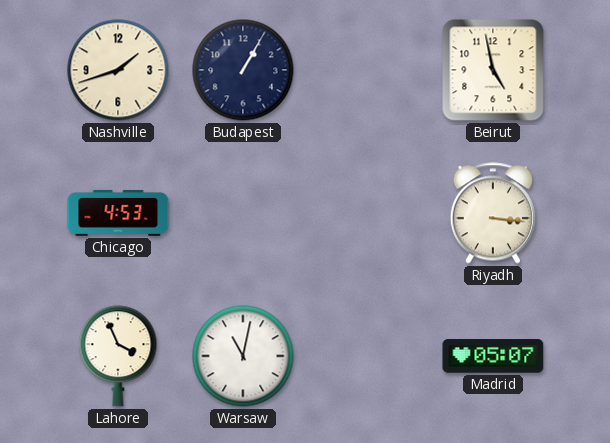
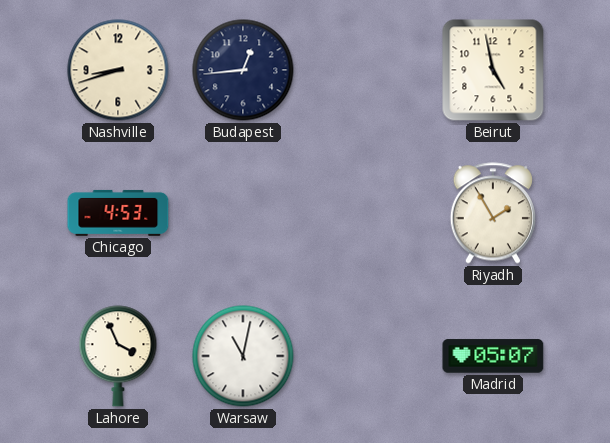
Nashville: 1:42 -> 8:42 (118, 70)
Budapest: 1:05 -> 12:44 (243, 70)
Riyadh: 3:16 -> 1:55 (493, 213)
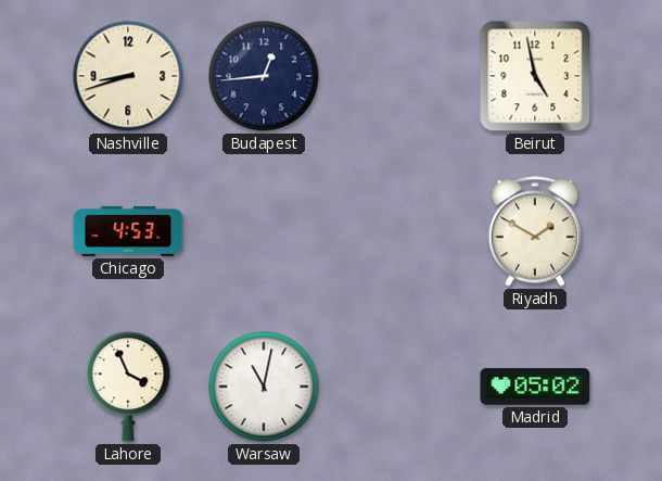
Riyadh: 1:55 -> 1:50 (535, 231)
Madrid: 05:07 -> 05:02 (535, 387)
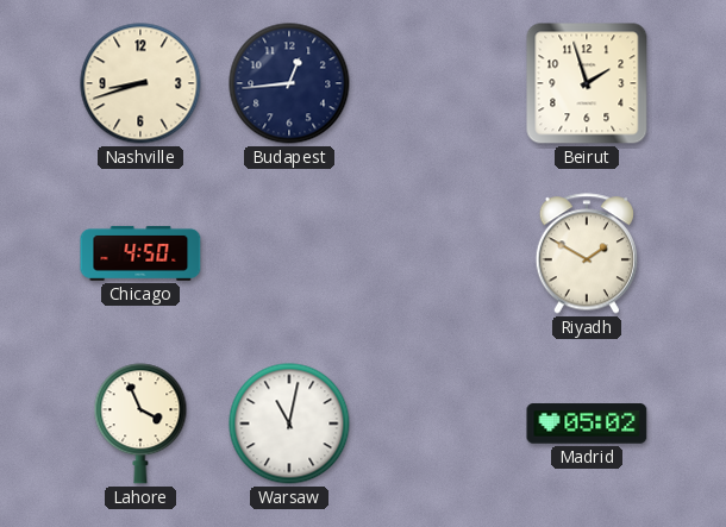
Beirut: 4:58 -> 1:57 (587, 83)
Chicago: 4:53 -> 4:50 (140, 253)
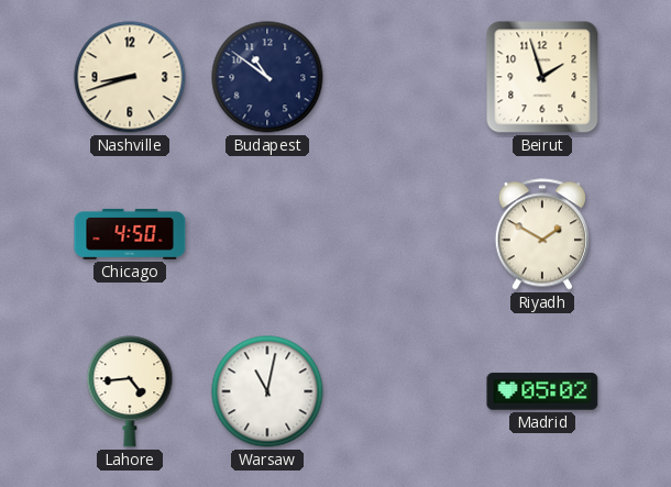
Budapest: 12:44 -> 10:51 (267, 77)
Lahore: 3:56 -> 4:44 (130, 391)
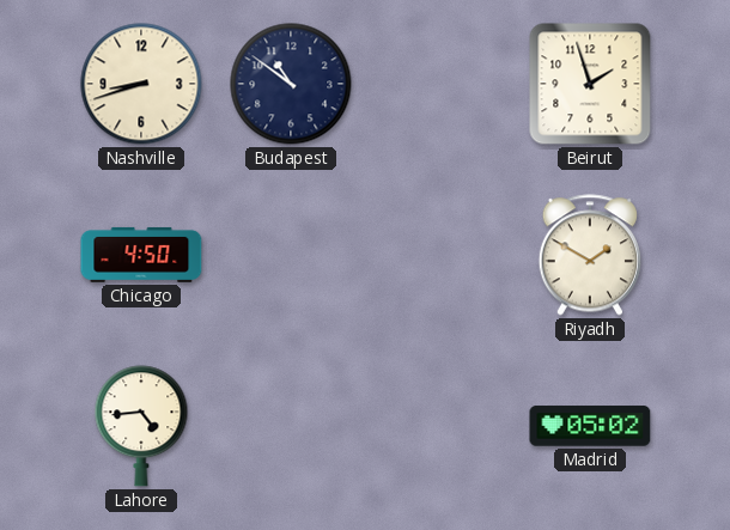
Warsaw: 11:02 -> none (267, 391)
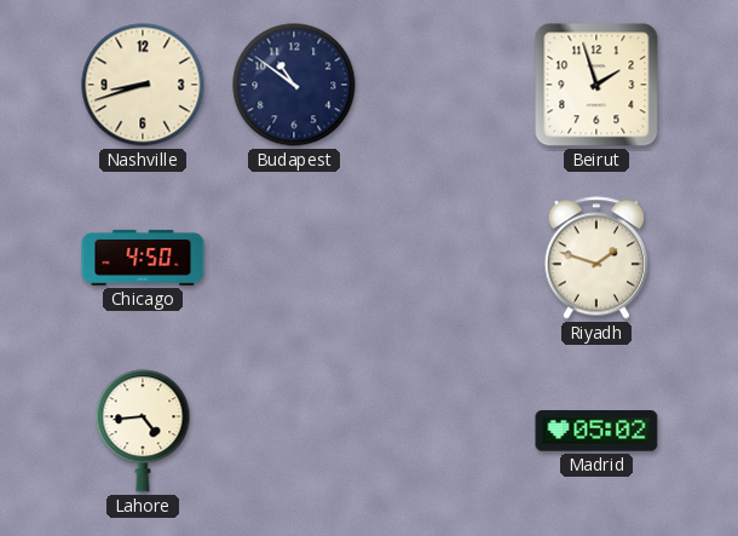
Riyadh: 1:50 -> 1:48 (596, 258)
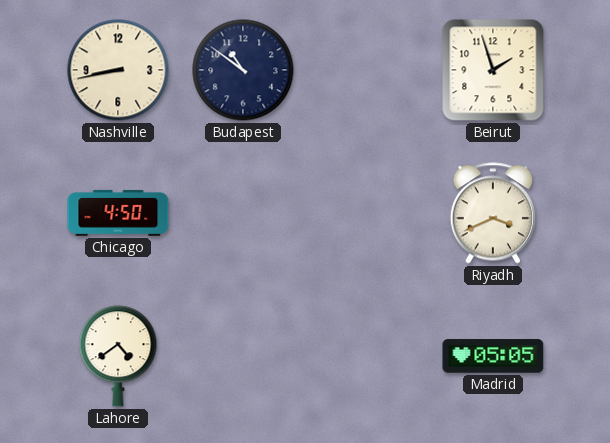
Nashville: 8:42 -> 8:43 (118, 70)
Riyadh: 1:48 -> 3:41 (493, 213)
Lahore: 4:44 -> 4:39 (118, 356)
Madrid: 05:02 -> 05:05 (493, 356)
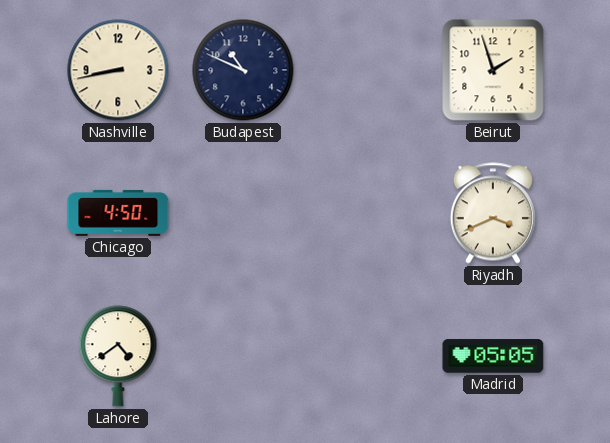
Budapest: 10:51 -> 10:49 (243, 70)
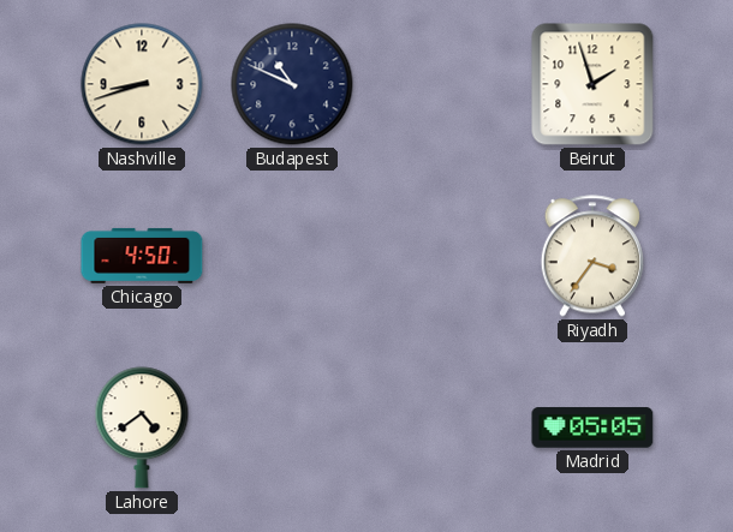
Nashville: 8:43 -> 8:42 (142, 84)
Riyadh: 3:41 -> 3:36 (592, 256)
